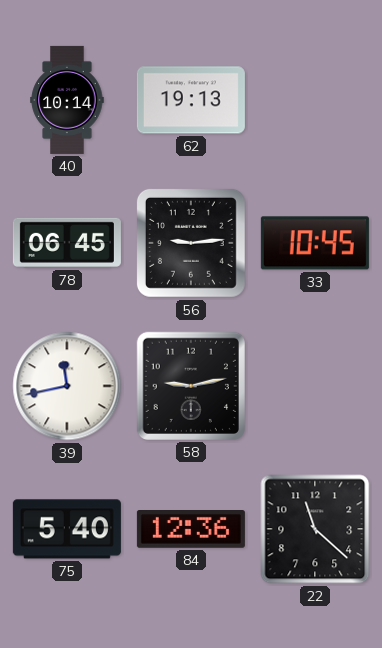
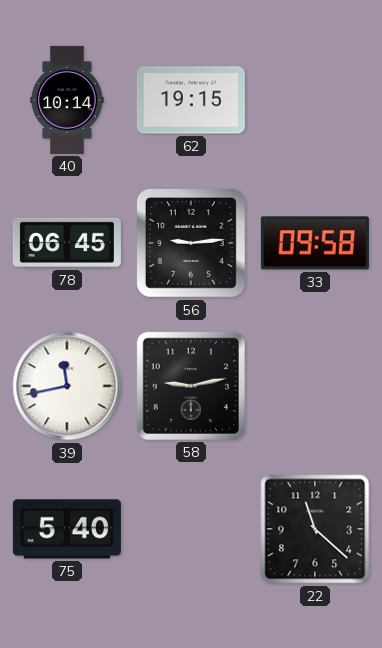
62: 19:13 -> 19:15 (191, 100)
33: 10:45 -> 09:58 (315, 243)
84: 12:36 -> none (191, 530)
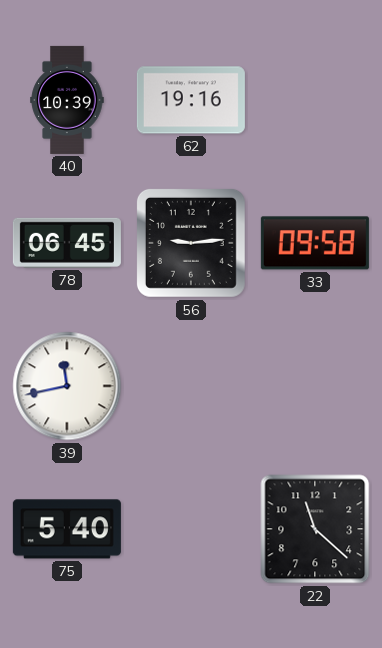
40: 10:14 -> 10:39 (67, 100)
62: 19:15 -> 19:16 (191, 100)
58: 9:13 -> none (191, 386)
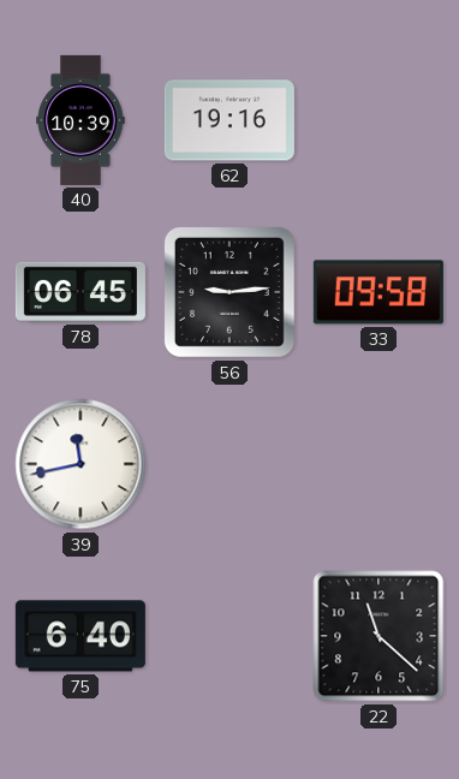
75: 5:40 -> 6:40 (81, 636)
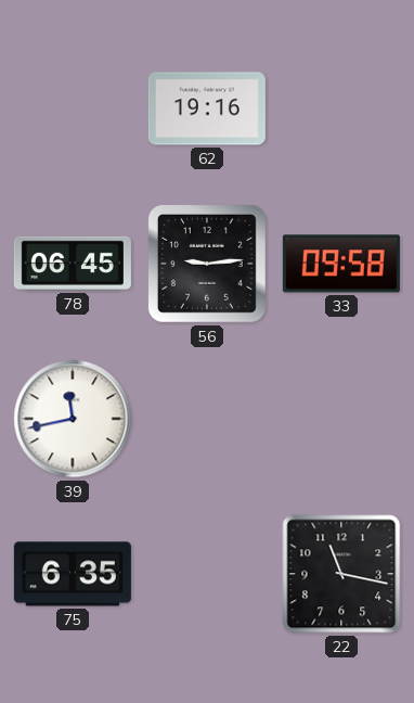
40: 10:39 -> none (81, 120)
75: 6:40 -> 6:35 (73, 574)
22: 11:22 -> 11:17 (341, 574)
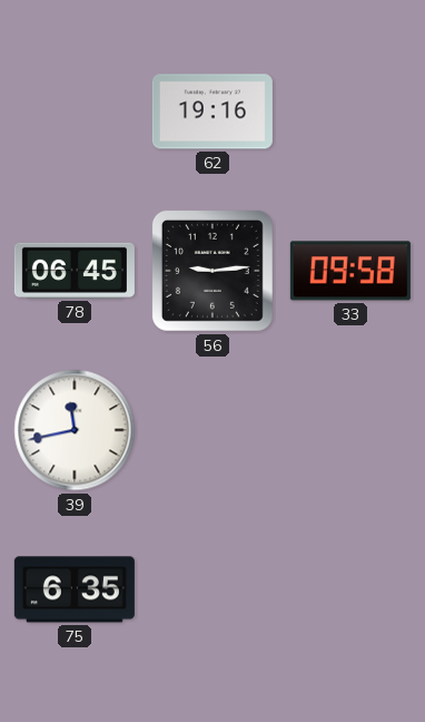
22: 11:17 -> none (341, 574)
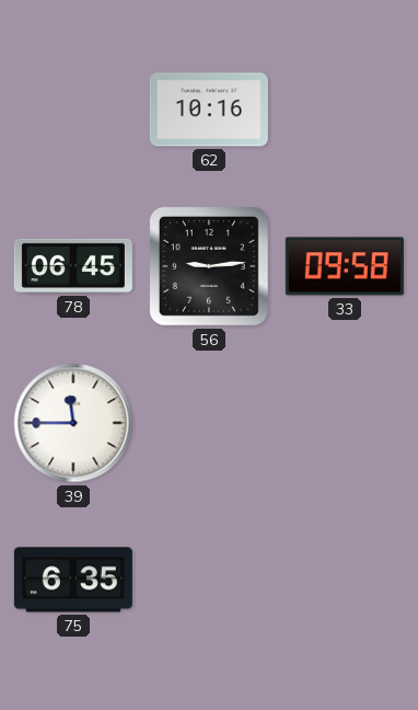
62: 19:16 -> 10:16 (209, 110)
39: 11:43 -> 11:45 (73, 423)
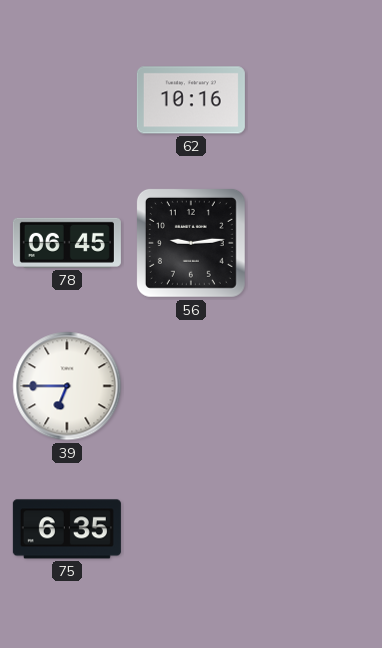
33: 09:58 -> none (345, 266)
39: 11:45 -> 6:45 (67, 386)
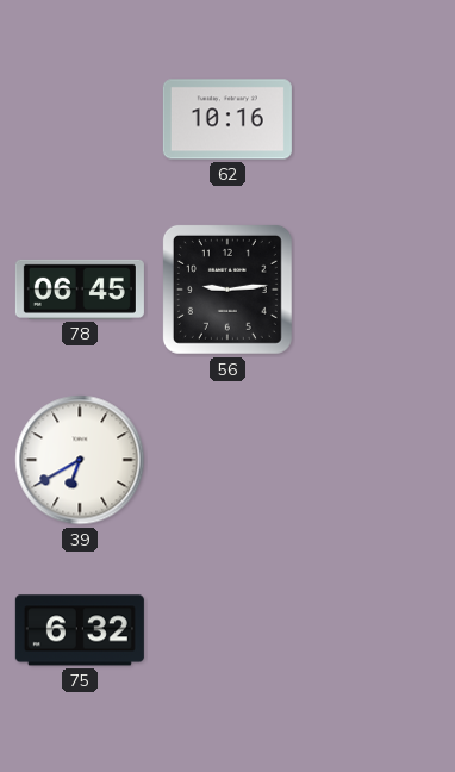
39: 6:45 -> 6:40 (80, 460)
75: 6:35 -> 6:32 (80, 630)
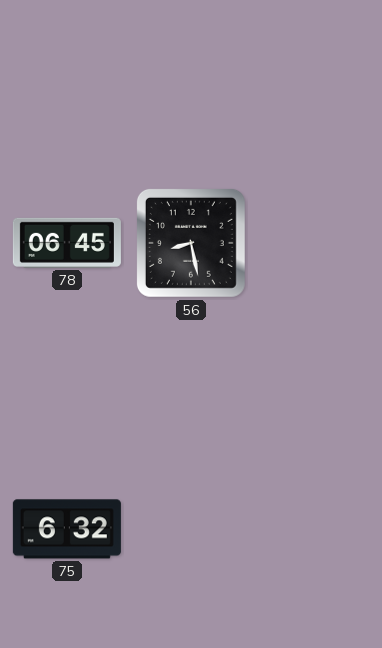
62: 10:16 -> none (227, 119)
56: 9:14 -> 8:28 (191, 243)
39: 6:40 -> none (80, 460)
